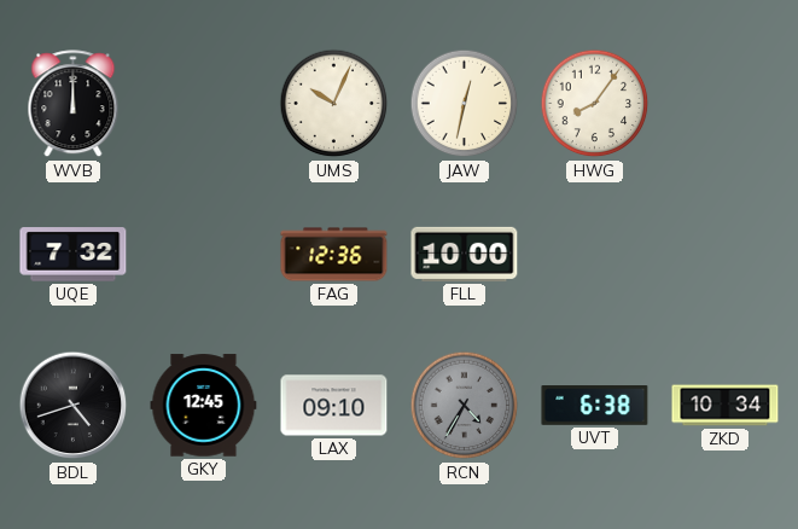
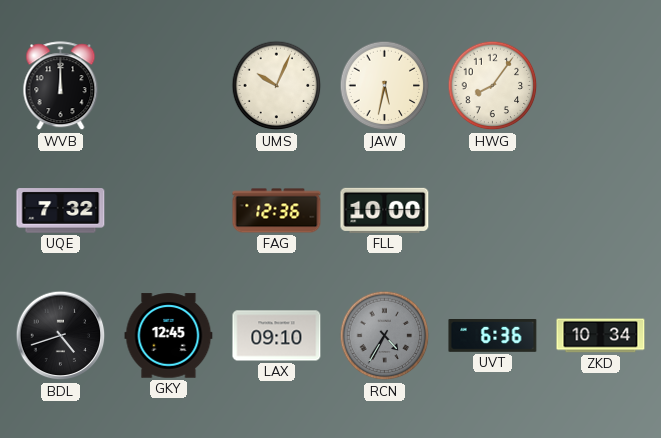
JAW: 12:32 -> 5:32 (385, 86)
UVT: 6:38 -> 6:36 (493, 336)
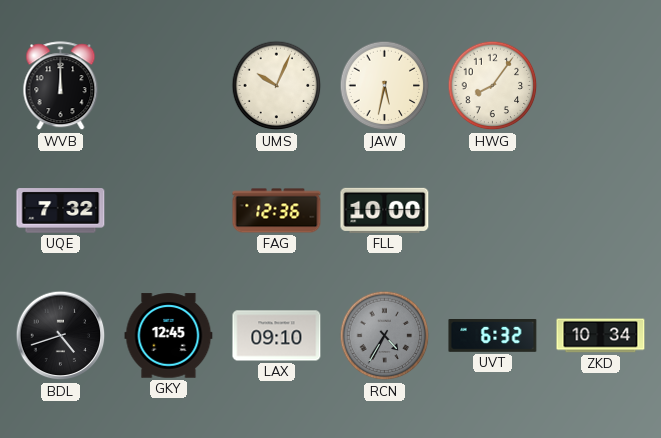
UVT: 6:36 -> 6:32 (493, 336)
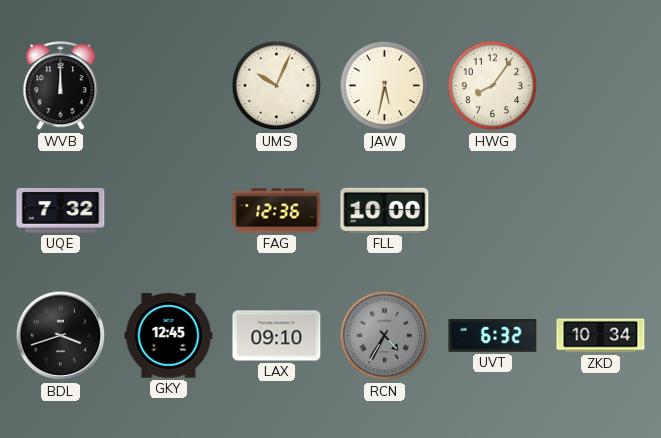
BDL: 4:42 -> 3:42 (61, 336)
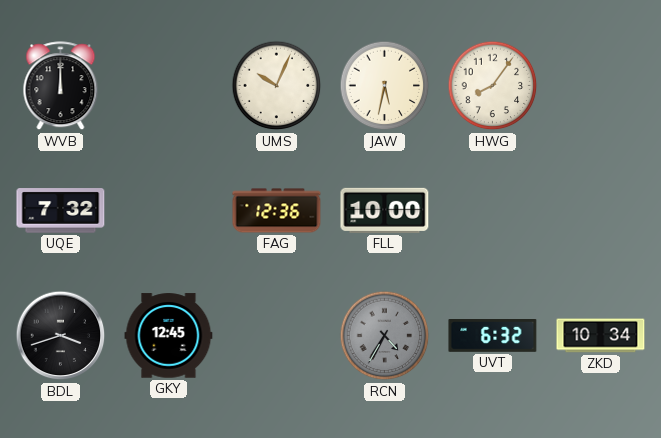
LAX: 09:10 -> none (277, 336)
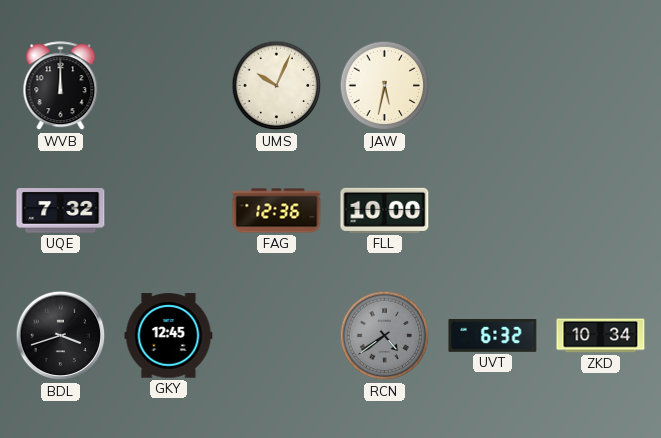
HWG: 8:06 -> none (493, 86)
RCN: 4:35 -> 4:39 (385, 336)
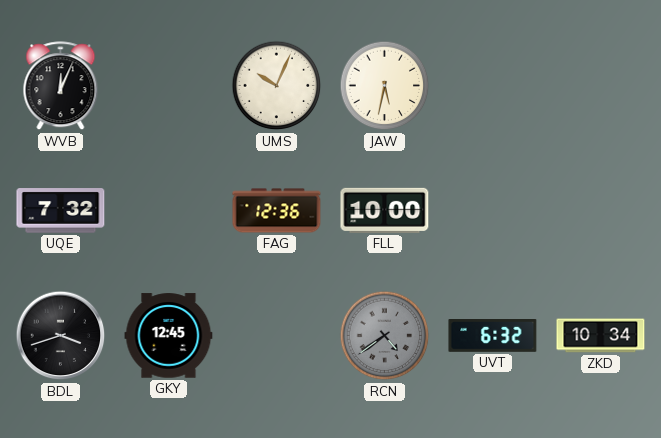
WVB: 12:00 -> 12:04 (61, 86)
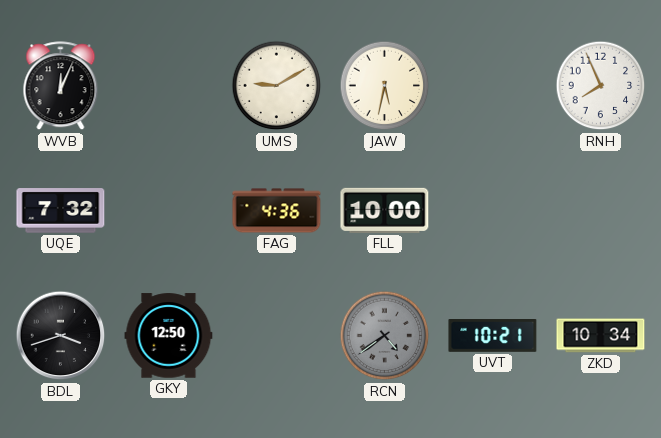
UMS: 10:04 -> 9:10 (277, 86)
RNH: none -> 7:56 (601, 86)
FAG: 12:36 -> 4:36 (277, 211)
GKY: 12:45 -> 12:50 (169, 336)
UVT: 6:32 -> 10:21 (493, 336)
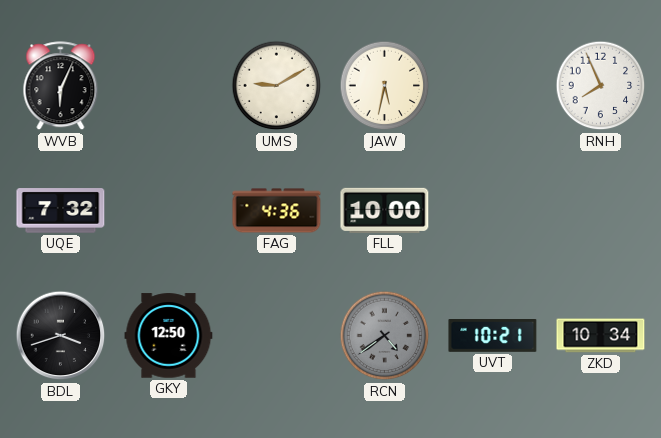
WVB: 12:04 -> 6:04 (61, 86)
